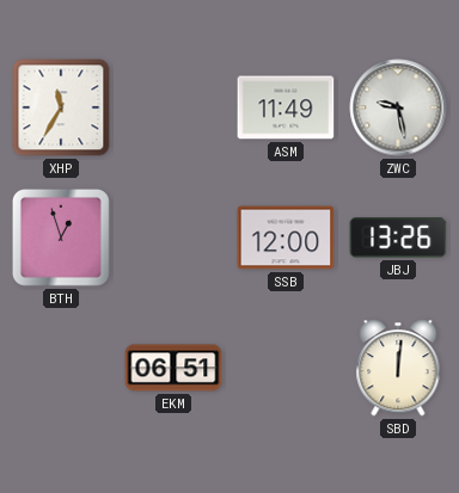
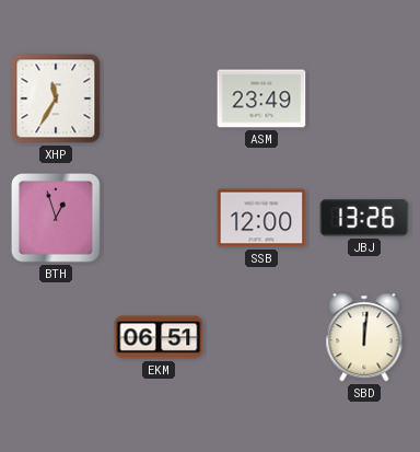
ASM: 11:49 -> 23:49 (261, 98)
ZWC: 9:28 -> none (398, 107)
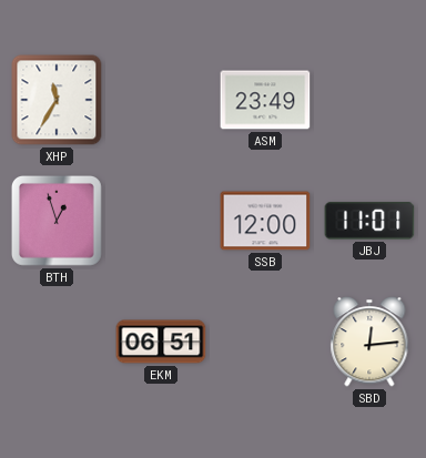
JBJ: 13:26 -> 11:01 (369, 221)
SBD: 12:01 -> 12:14 (369, 342)
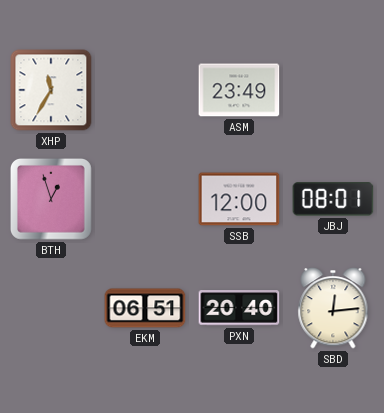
JBJ: 11:01 -> 08:01 (333, 199)
PXN: none -> 20:40 (239, 308)
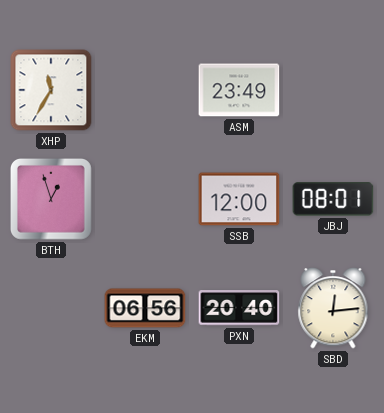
EKM: 06:51 -> 06:56 (145, 308)
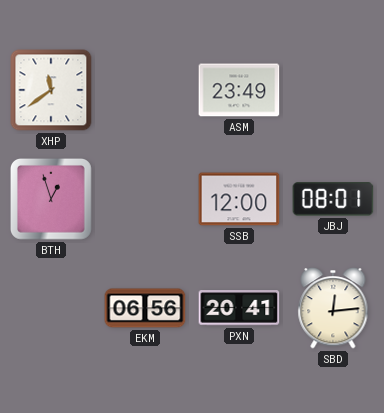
XHP: 11:35 -> 11:39 (51, 90)
PXN: 20:40 -> 20:41 (239, 308)
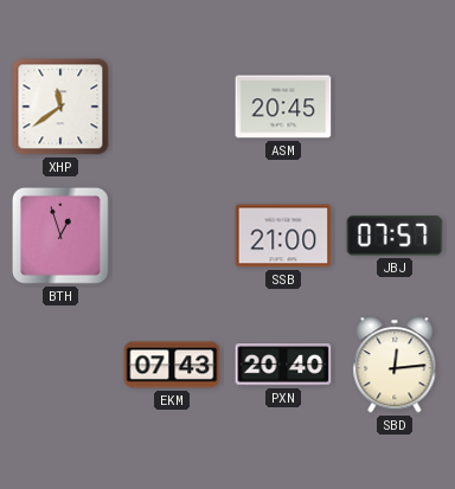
ASM: 23:49 -> 20:45 (283, 107)
SSB: 12:00 -> 21:00 (283, 236)
JBJ: 08:01 -> 07:57 (395, 236)
EKM: 06:56 -> 07:43 (172, 365)
PXN: 20:41 -> 20:40 (283, 365)
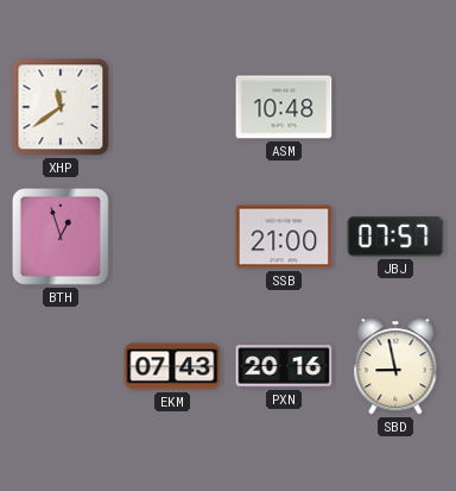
ASM: 20:45 -> 10:48 (284, 107)
PXN: 20:40 -> 20:16 (284, 366)
SBD: 12:14 -> 8:58 (395, 366)
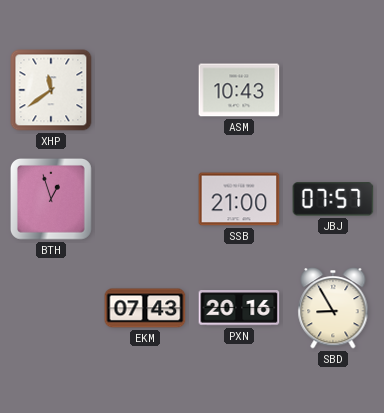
ASM: 10:48 -> 10:43 (239, 90)
SBD: 8:58 -> 8:55 (333, 308)
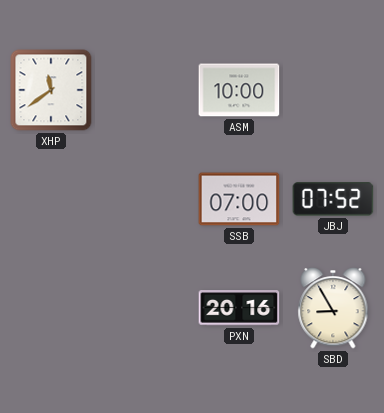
ASM: 10:43 -> 10:00 (239, 90)
BTH: 12:57 -> none (52, 200)
SSB: 21:00 -> 07:00 (239, 199)
JBJ: 07:57 -> 07:52 (333, 199)
EKM: 07:43 -> none (145, 308)
